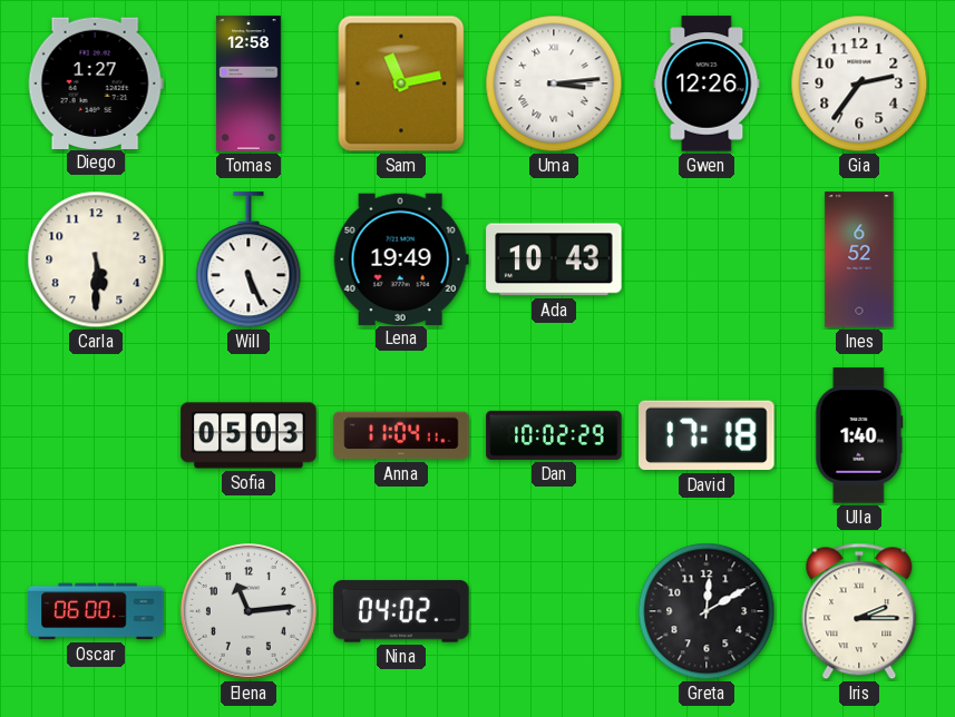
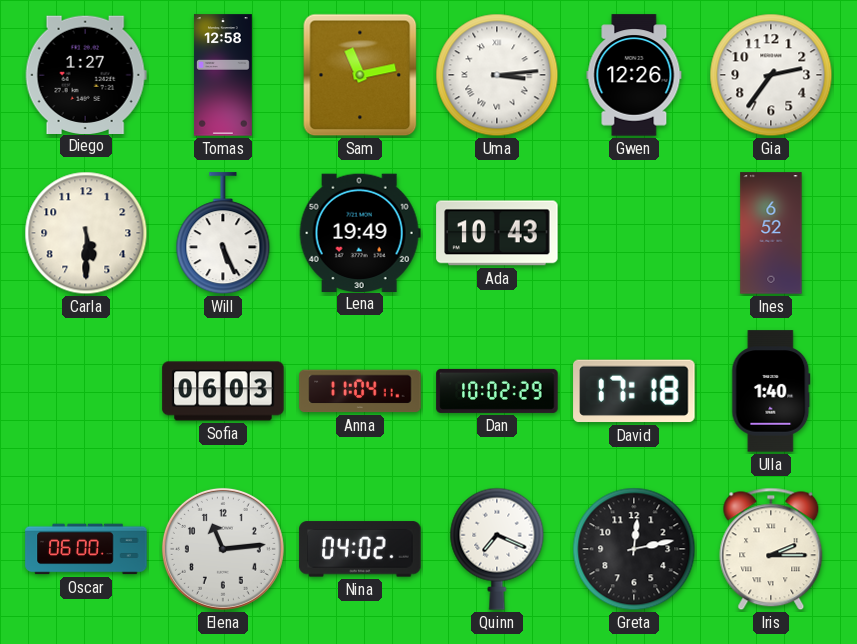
Sofia: 05:03 -> 06:03 (223, 391)
Quinn: none -> 7:19 (497, 549)
Greta: 12:10 -> 12:13 (634, 549)
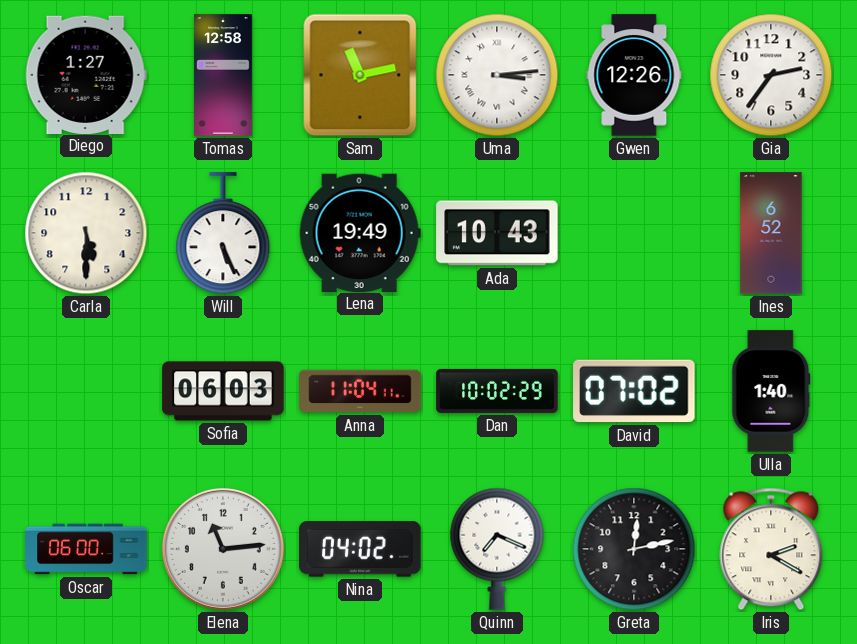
David: 17:18 -> 07:02 (634, 391)
Iris: 2:15 -> 2:20 (771, 549)
